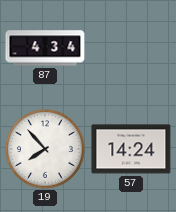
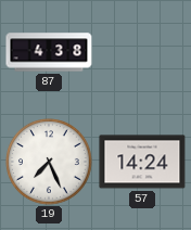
87: 4:34 -> 4:38 (49, 52)
19: 7:53 -> 7:26 (50, 163)
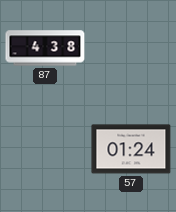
19: 7:26 -> none (50, 163)
57: 14:24 -> 01:24 (131, 149)
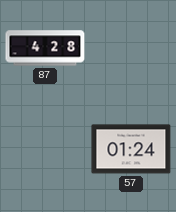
87: 4:38 -> 4:28 (45, 48)
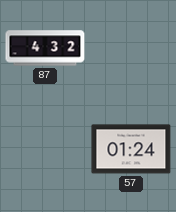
87: 4:28 -> 4:32 (45, 48)
